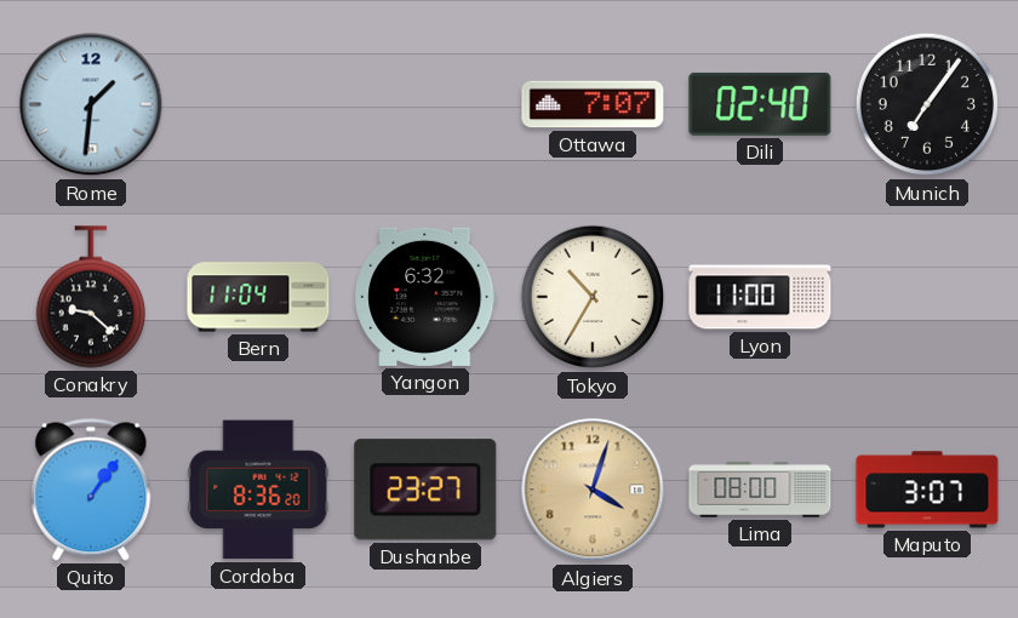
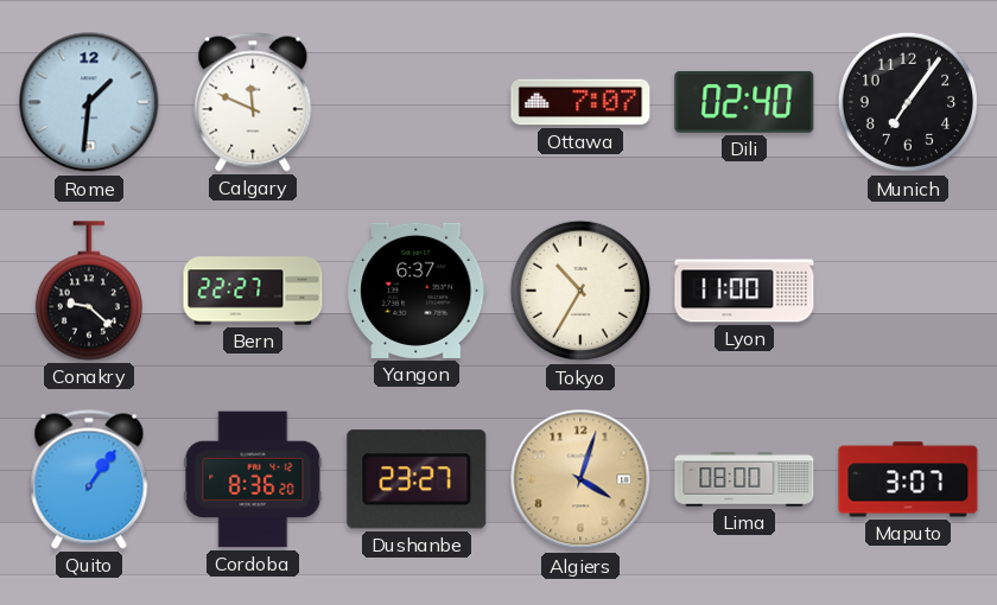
Calgary: none -> 11:49 (253, 102)
Bern: 11:04 -> 22:27 (253, 291)
Yangon: 6:32 -> 6:37 (417, 291)
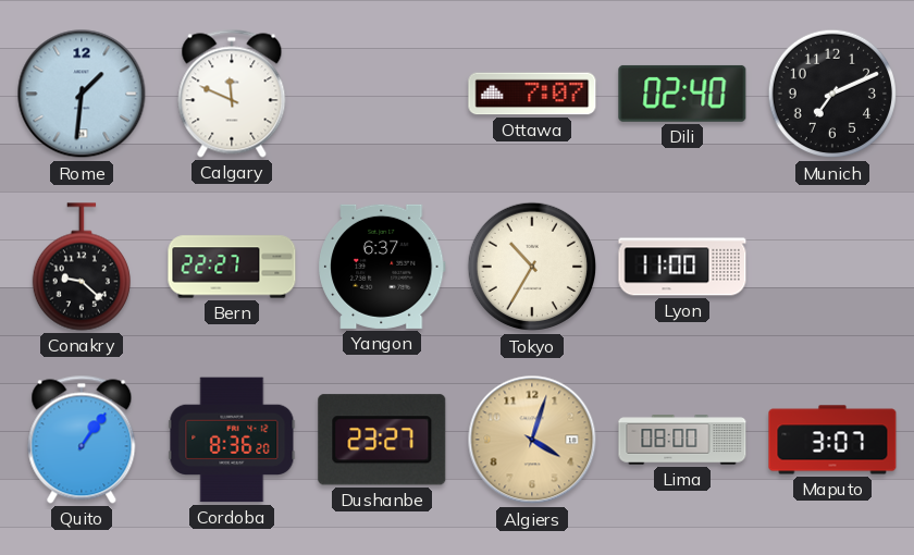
Munich: 7:06 -> 7:11 (832, 94)
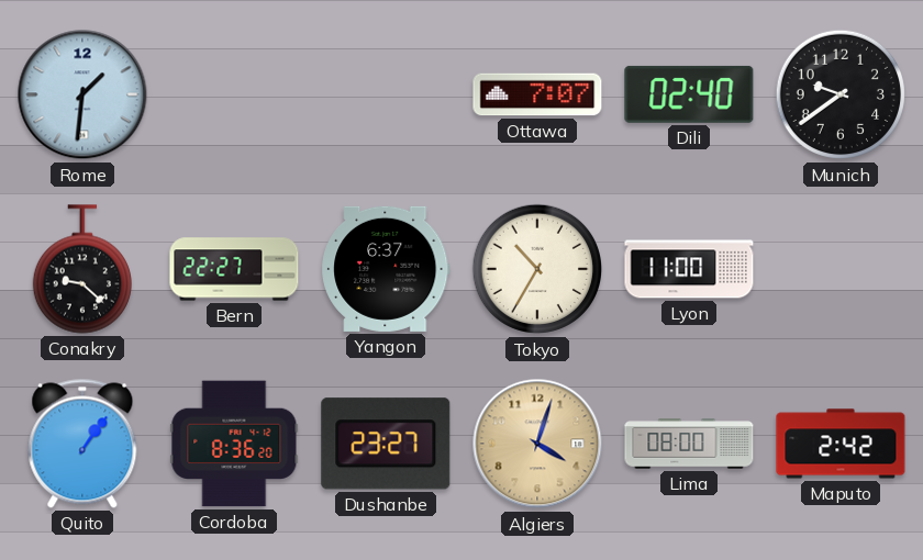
Calgary: 11:49 -> none (232, 94)
Munich: 7:11 -> 9:39 (841, 94)
Maputo: 3:07 -> 2:42 (841, 444)
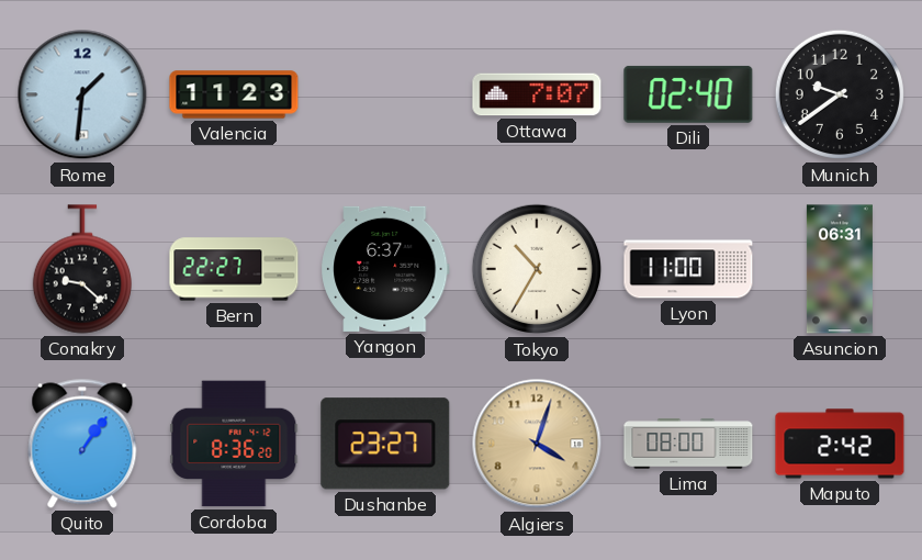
Valencia: none -> 11:23 (234, 94)
Asuncion: none -> 06:31 (840, 269)
